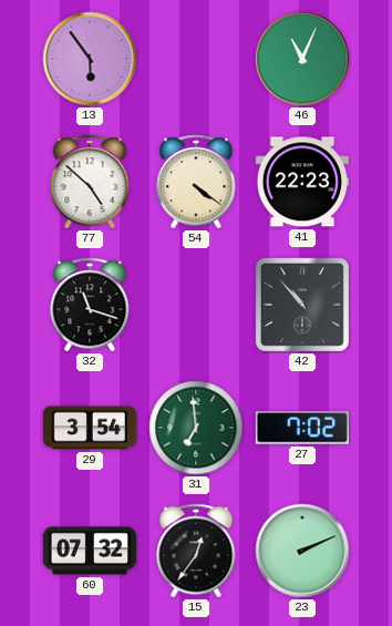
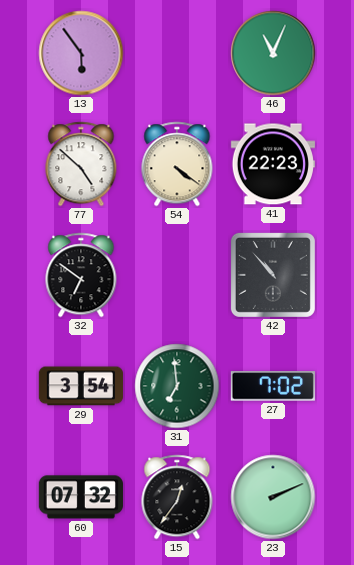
32: 11:18 -> 6:51 (81, 275)
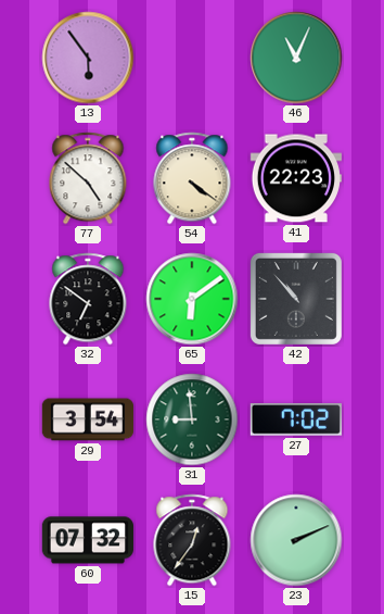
65: none -> 6:09 (192, 299)
31: 6:59 -> 8:59 (192, 419)
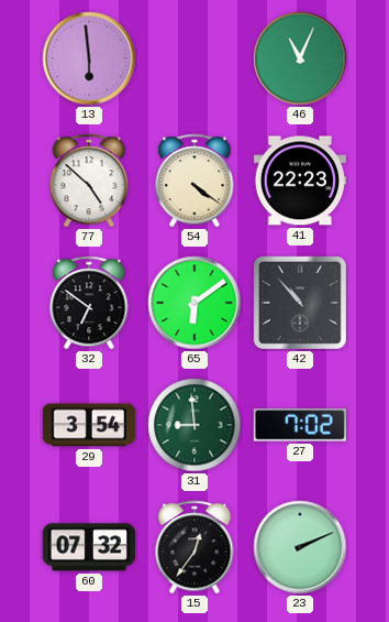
13: 5:54 -> 5:59 (89, 58)
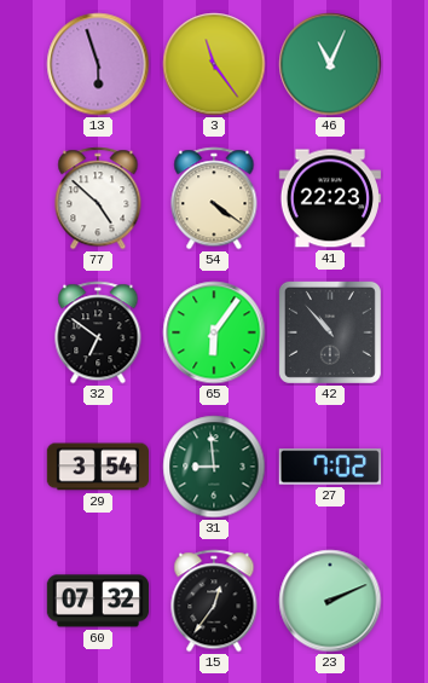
13: 5:59 -> 5:57 (98, 64)
3: none -> 11:24 (214, 64)
65: 6:09 -> 6:06 (214, 332)
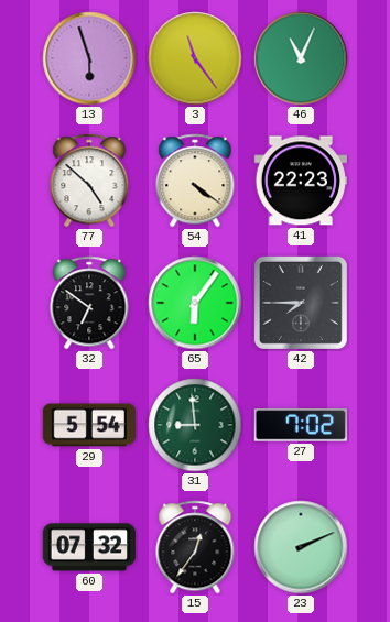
42: 10:53 -> 7:45 (301, 303)
29: 3:54 -> 5:54 (89, 425)
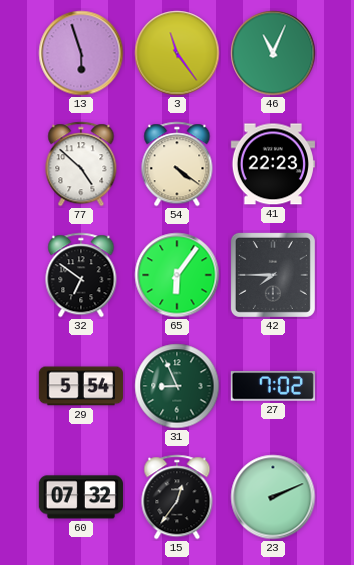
31: 8:59 -> 8:56 (177, 386)
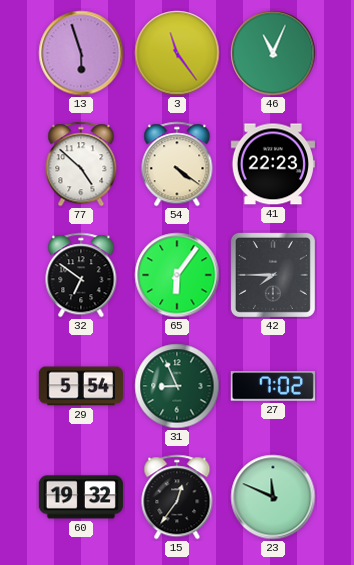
60: 07:32 -> 19:32 (80, 497)
23: 2:11 -> 11:49 (273, 497)
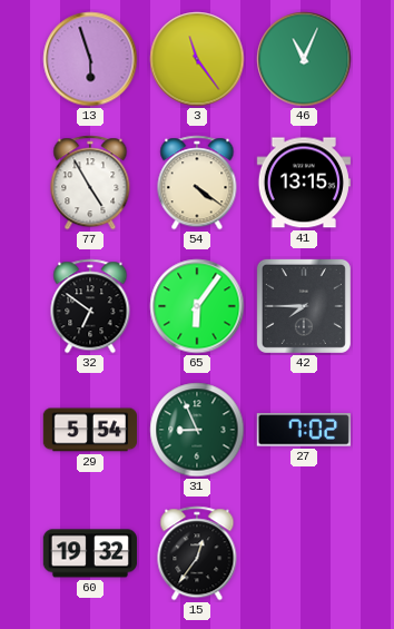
77: 4:52 -> 4:55 (90, 183)
41: 22:23 -> 13:15 (304, 183)
23: 11:49 -> none (273, 497)
